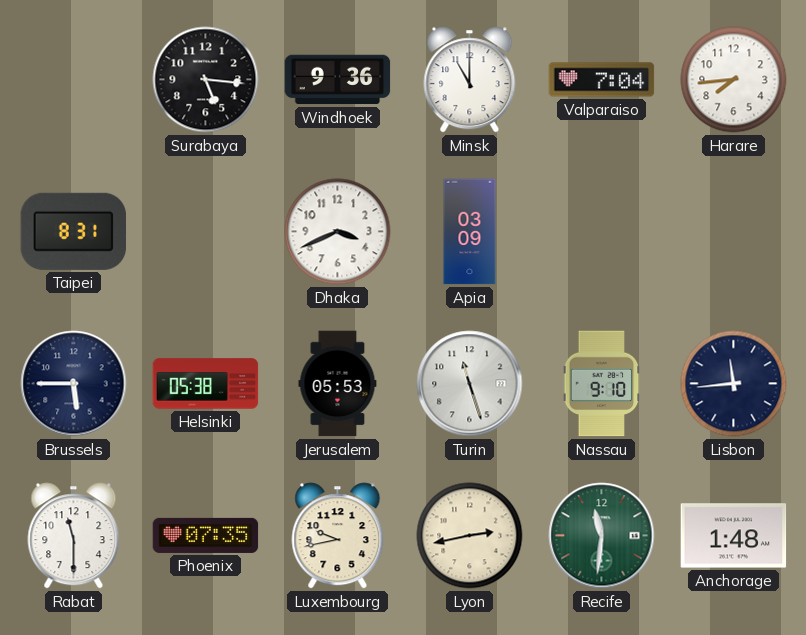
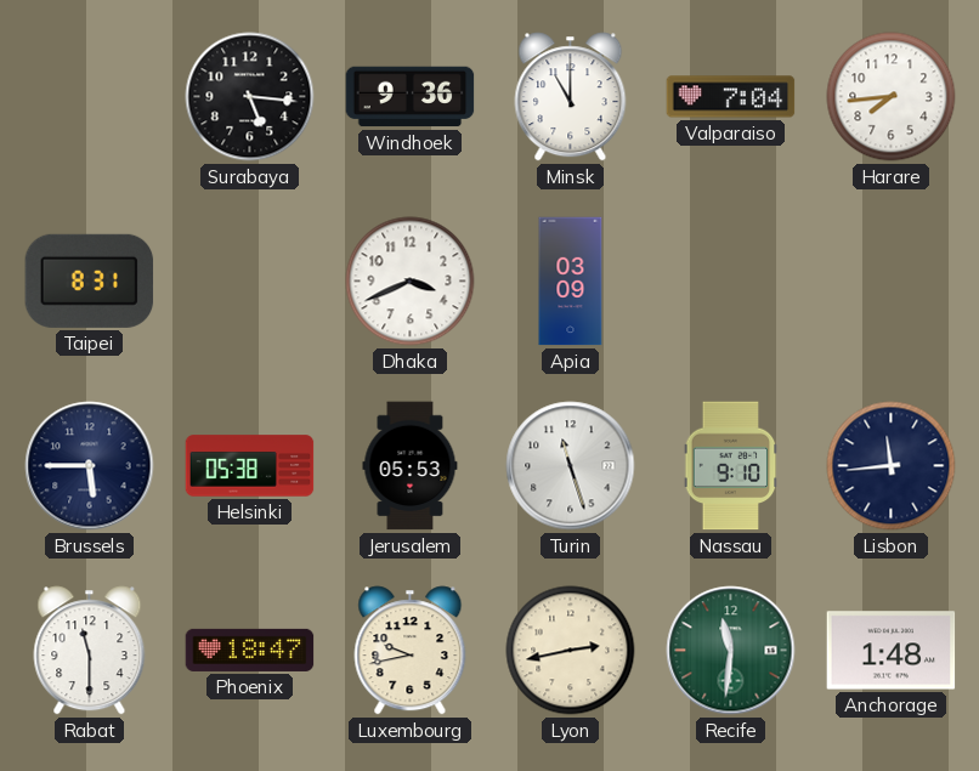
Phoenix: 07:35 -> 18:47 (250, 650)
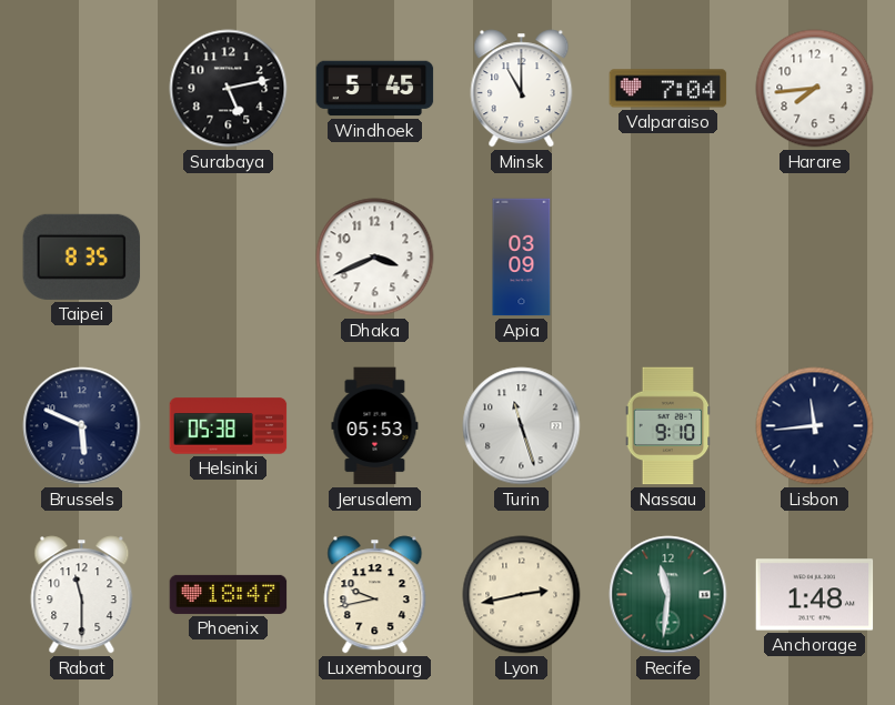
Surabaya: 5:16 -> 5:13 (229, 89)
Windhoek: 9:36 -> 5:45 (375, 89)
Taipei: 8:31 -> 8:35 (82, 256)
Brussels: 5:45 -> 5:49 (82, 426)
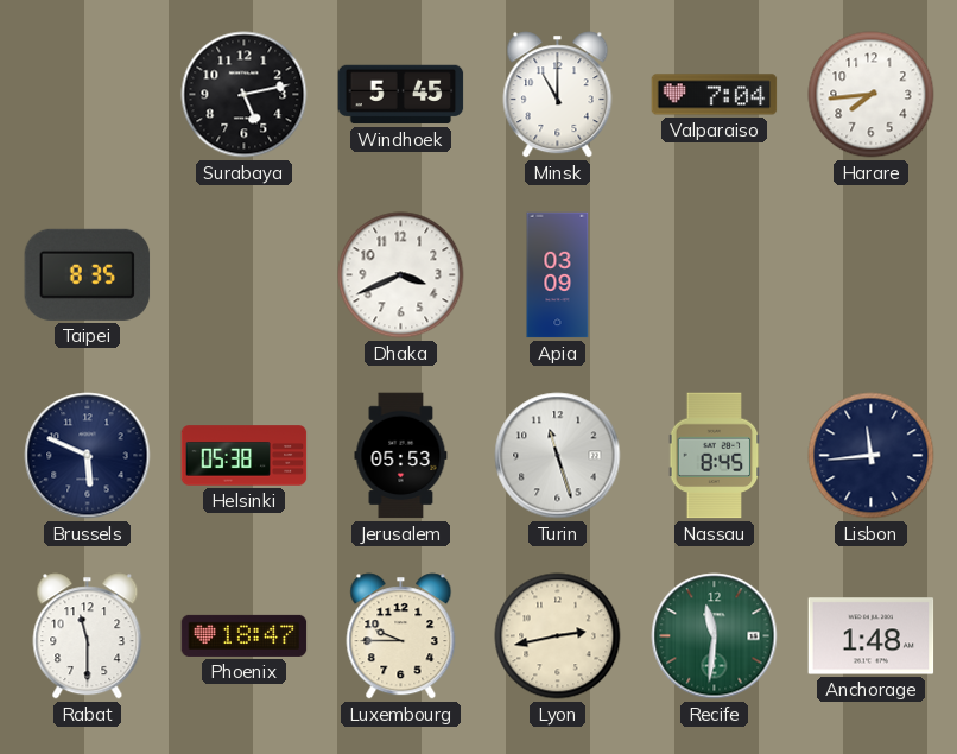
Nassau: 9:10 -> 8:45 (715, 456)
Luxembourg: 9:43 -> 9:45 (401, 636)
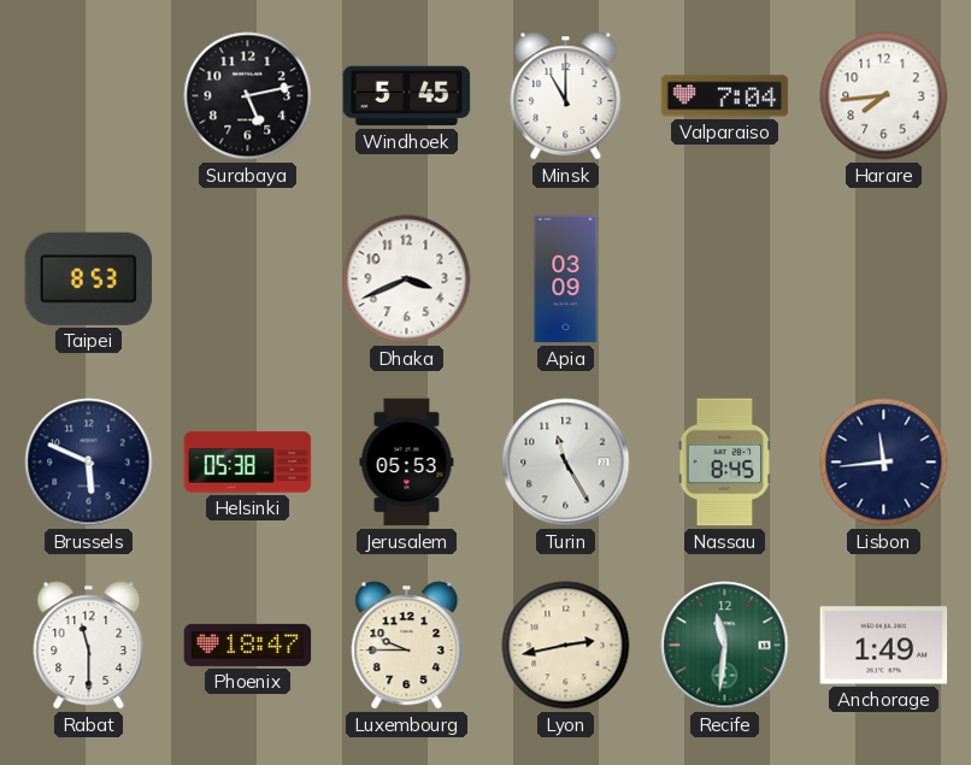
Taipei: 8:35 -> 8:53 (89, 278)
Turin: 11:27 -> 11:25 (566, 463)
Anchorage: 1:48 -> 1:49 (884, 646)
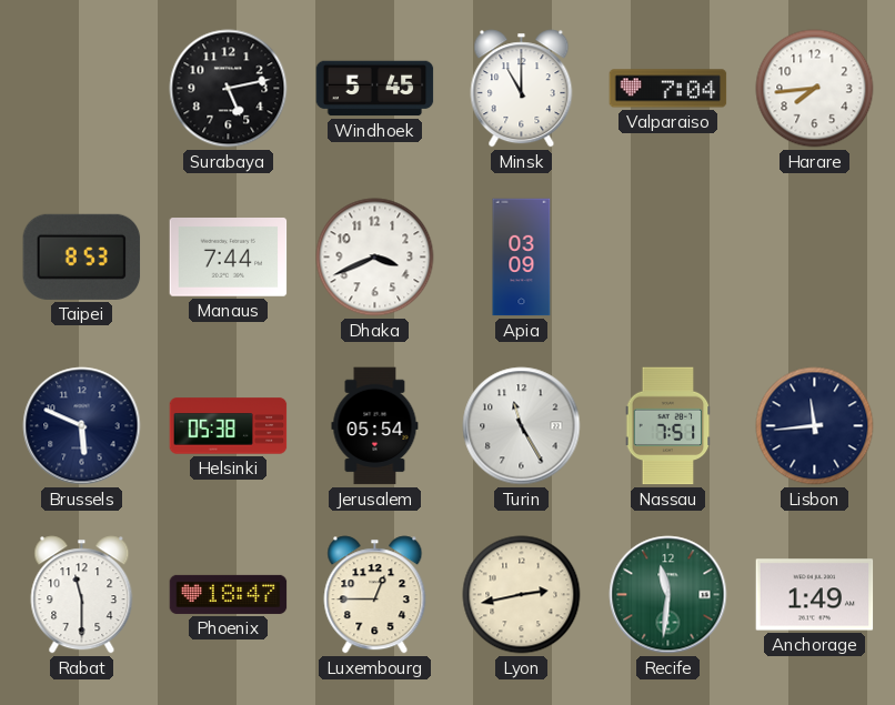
Manaus: none -> 7:44 (229, 258)
Jerusalem: 05:53 -> 05:54 (375, 426)
Nassau: 8:45 -> 7:51 (668, 426)
Luxembourg: 9:45 -> 12:45 (375, 595)
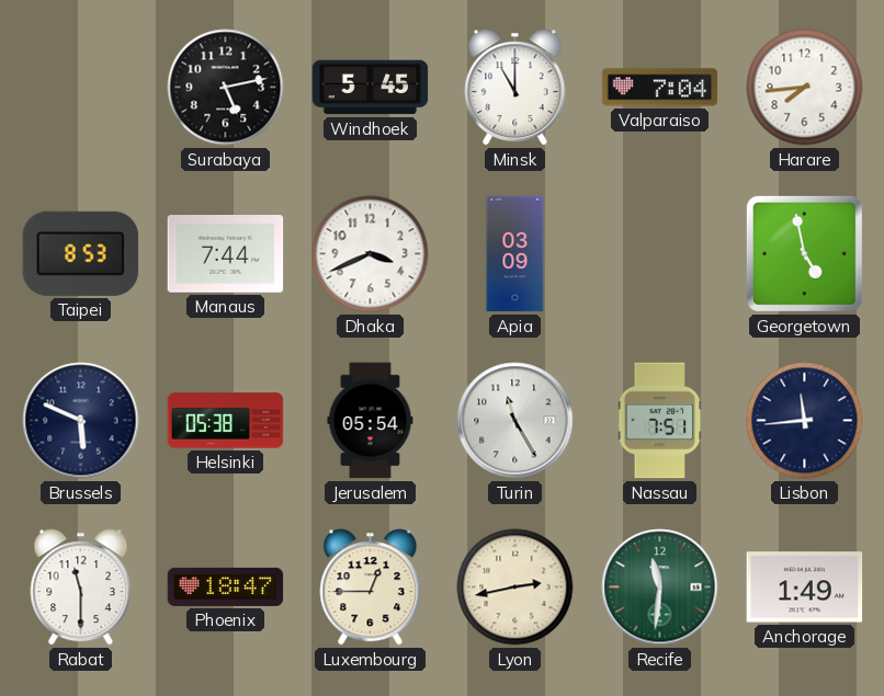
Georgetown: none -> 4:58 (804, 253)
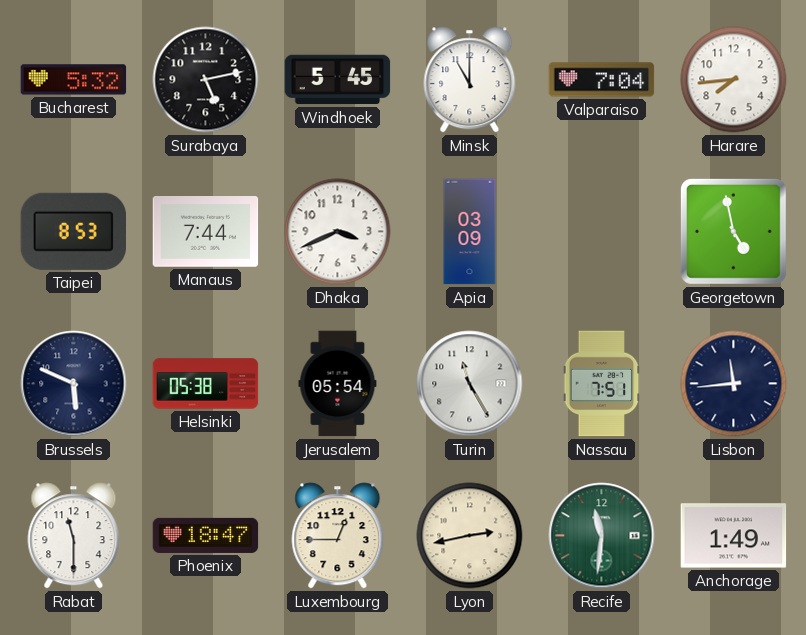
Bucharest: none -> 5:32 (74, 80)
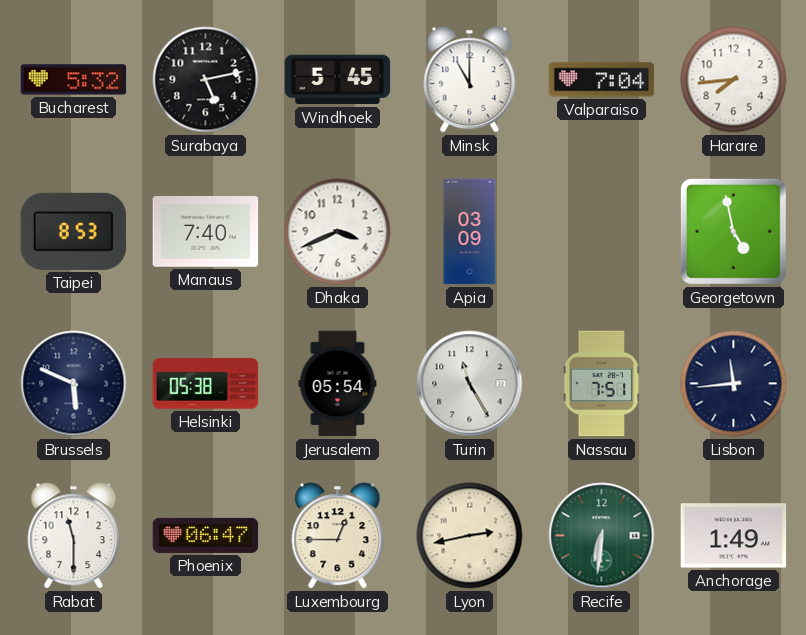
Manaus: 7:44 -> 7:40 (206, 232)
Phoenix: 18:47 -> 06:47 (206, 535)
Recife: 11:31 -> 6:31 (602, 536)
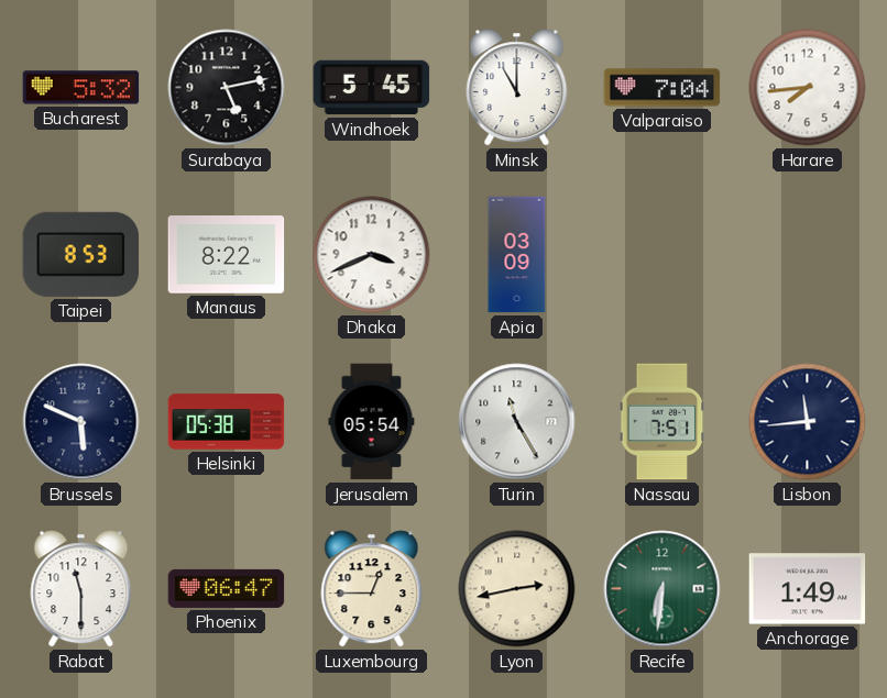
Manaus: 7:40 -> 8:22 (227, 255)
Georgetown: 4:58 -> none (733, 231)
